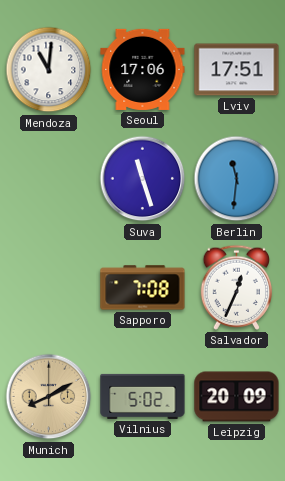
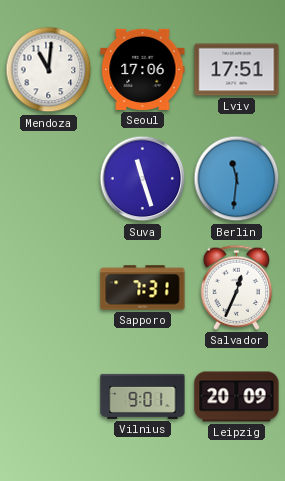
Sapporo: 7:08 -> 7:31 (143, 288)
Munich: 8:10 -> none (49, 397)
Vilnius: 5:02 -> 9:01 (143, 396)
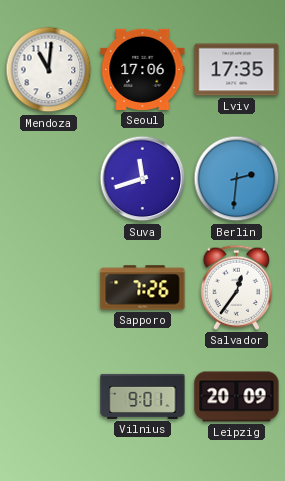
Lviv: 17:51 -> 17:35 (237, 70)
Suva: 11:27 -> 11:42 (143, 179)
Berlin: 11:31 -> 2:31 (237, 179)
Sapporo: 7:31 -> 7:26 (143, 288)
Salvador: 12:34 -> 12:36 (237, 287)
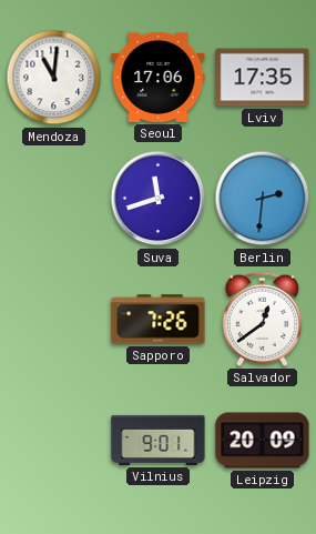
Salvador: 12:36 -> 12:39 (263, 319)
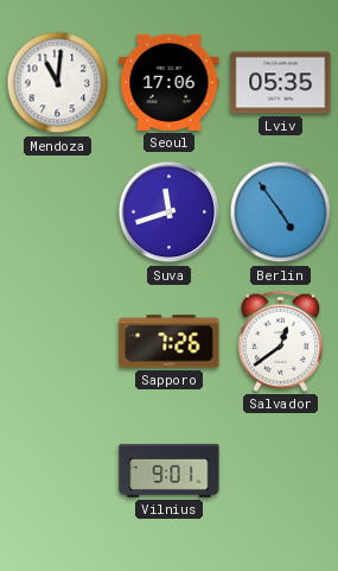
Lviv: 17:35 -> 05:35 (281, 83)
Berlin: 2:31 -> 4:54 (281, 212)
Leipzig: 20:09 -> none (263, 441)
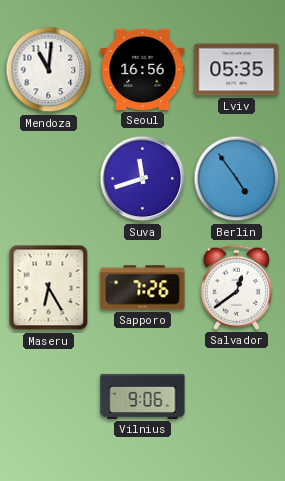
Seoul: 17:06 -> 16:56 (143, 69)
Maseru: none -> 6:25 (49, 288)
Vilnius: 9:01 -> 9:06 (143, 396)
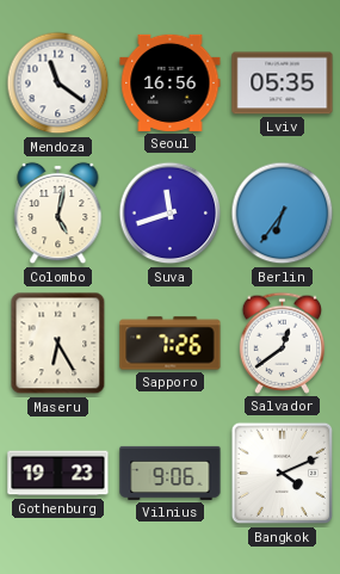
Mendoza: 11:01 -> 11:21 (58, 84)
Colombo: none -> 5:02 (58, 214)
Berlin: 4:54 -> 6:36 (283, 214)
Gothenburg: none -> 19:23 (58, 474)
Bangkok: none -> 4:11 (283, 474)
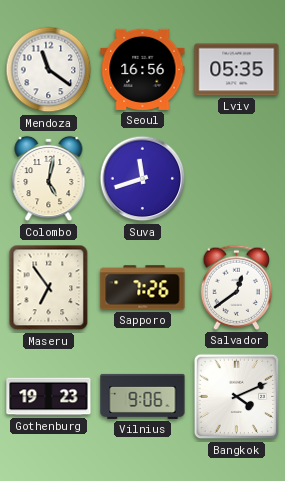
Berlin: 6:36 -> none (283, 214)
Maseru: 6:25 -> 6:54 (49, 288)
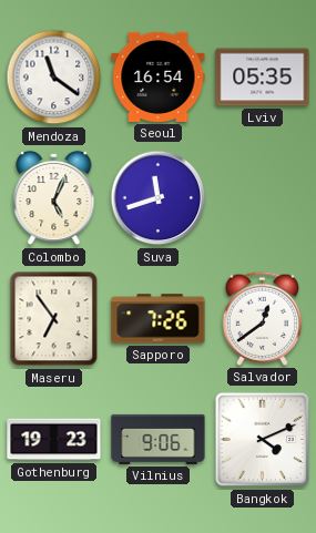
Seoul: 16:56 -> 16:54 (159, 76)
Colombo: 5:02 -> 5:04 (54, 198)
